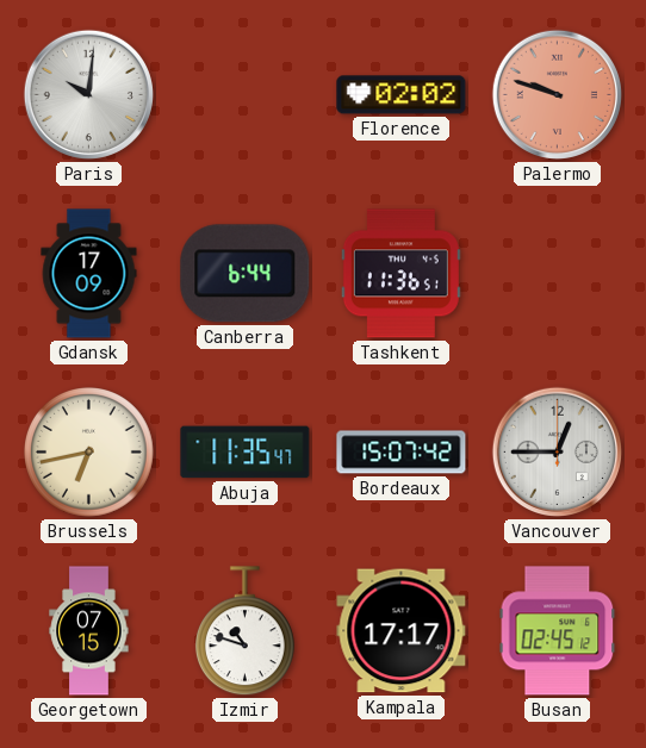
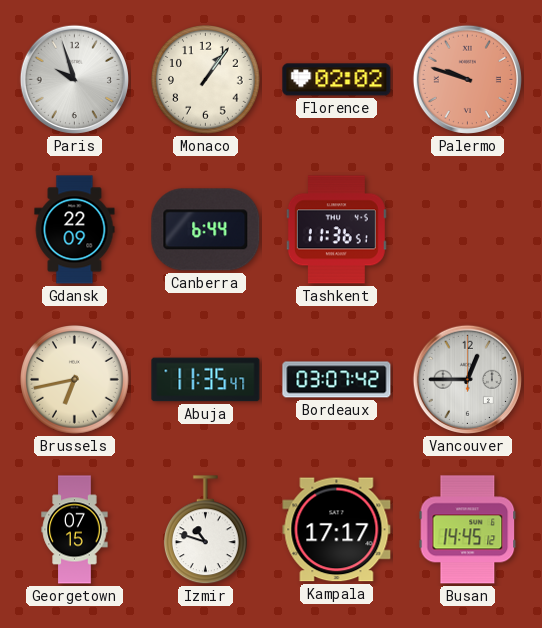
Paris: 10:01 -> 9:57 (74, 79)
Monaco: none -> 1:06 (206, 80)
Gdansk: 17:09 -> 22:09 (75, 230)
Bordeaux: 15:07 -> 03:07 (337, 380)
Busan: 02:45 -> 14:45 (468, 530)
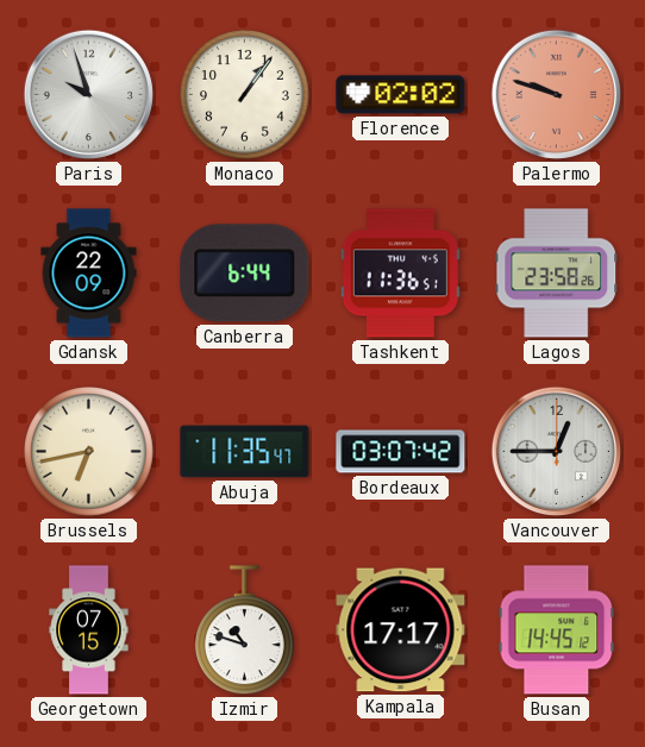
Lagos: none -> 23:58 (557, 274)
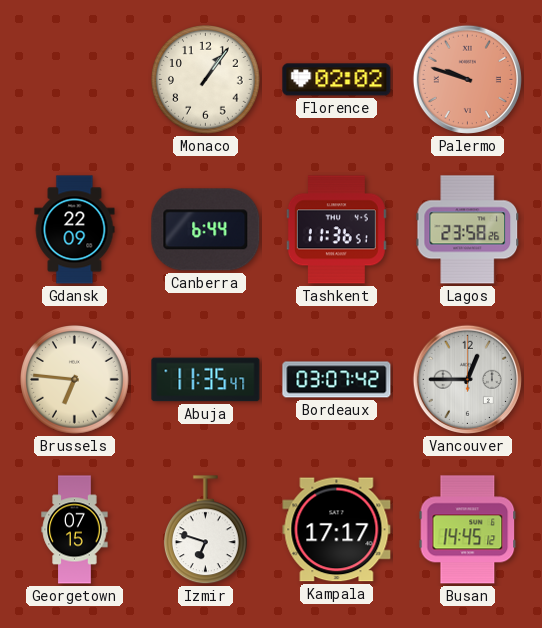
Paris: 9:57 -> none (88, 94)
Brussels: 6:43 -> 6:46 (75, 380)
Izmir: 10:48 -> 6:48 (205, 530)
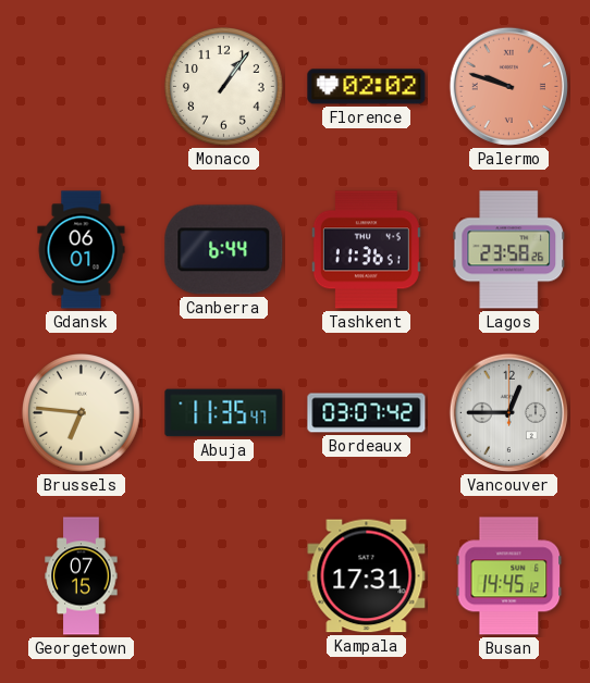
Gdansk: 22:09 -> 06:01 (82, 250)
Izmir: 6:48 -> none (205, 530)
Kampala: 17:17 -> 17:31 (367, 576)
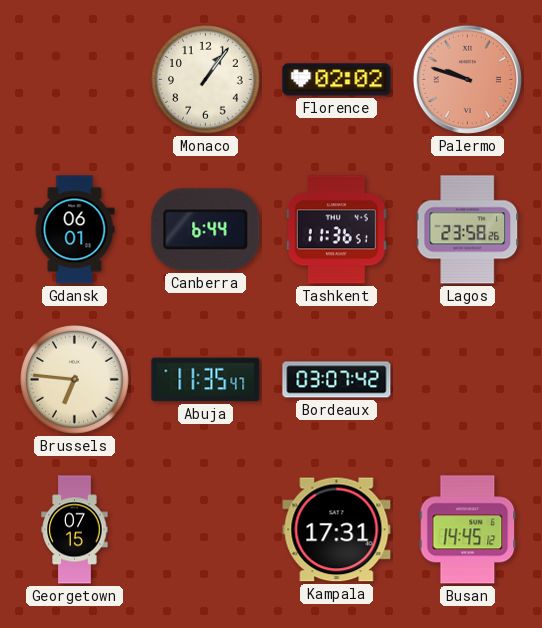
Vancouver: 12:45 -> none (508, 412)
